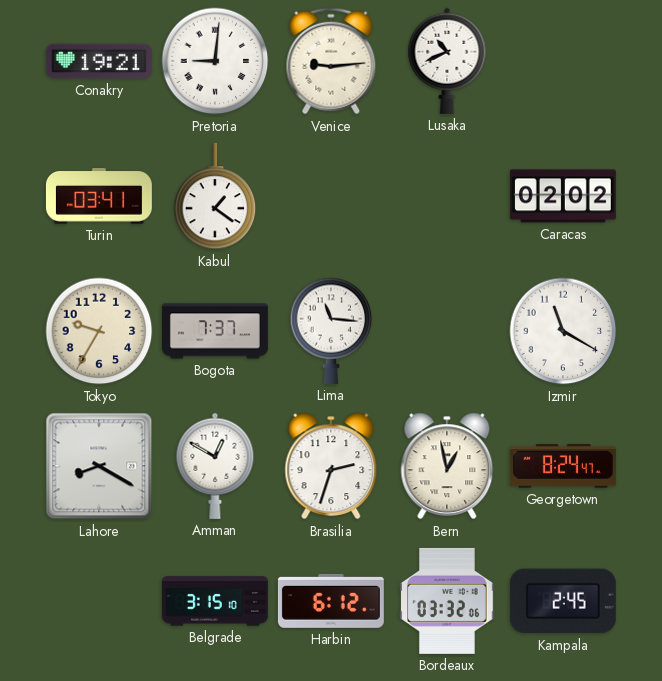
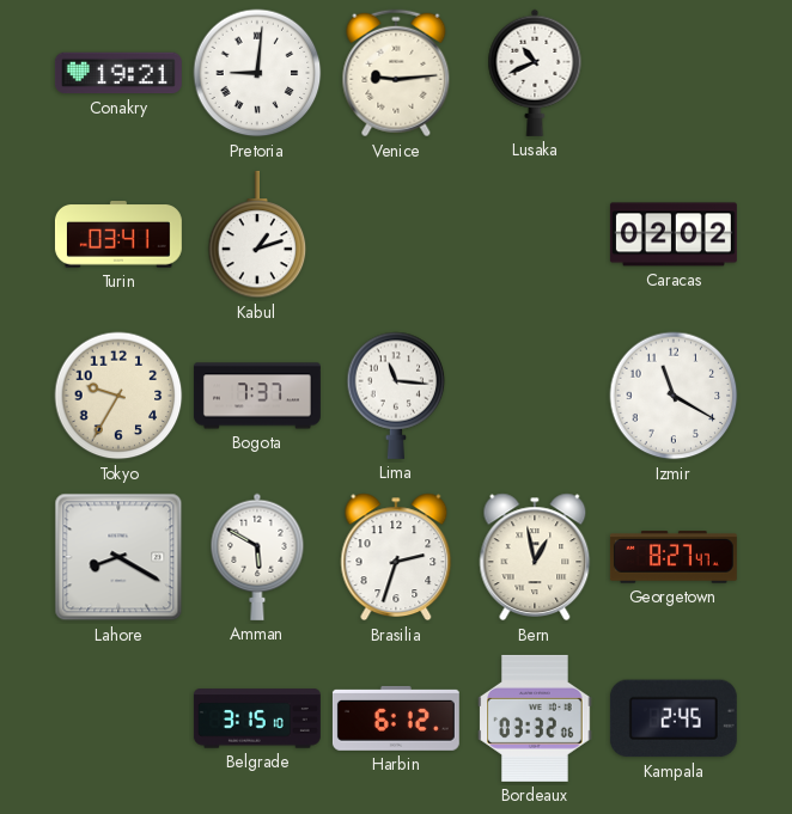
Kabul: 1:21 -> 1:12 (257, 234)
Amman: 12:50 -> 5:50 (257, 557)
Georgetown: 8:24 -> 8:27 (674, 557)
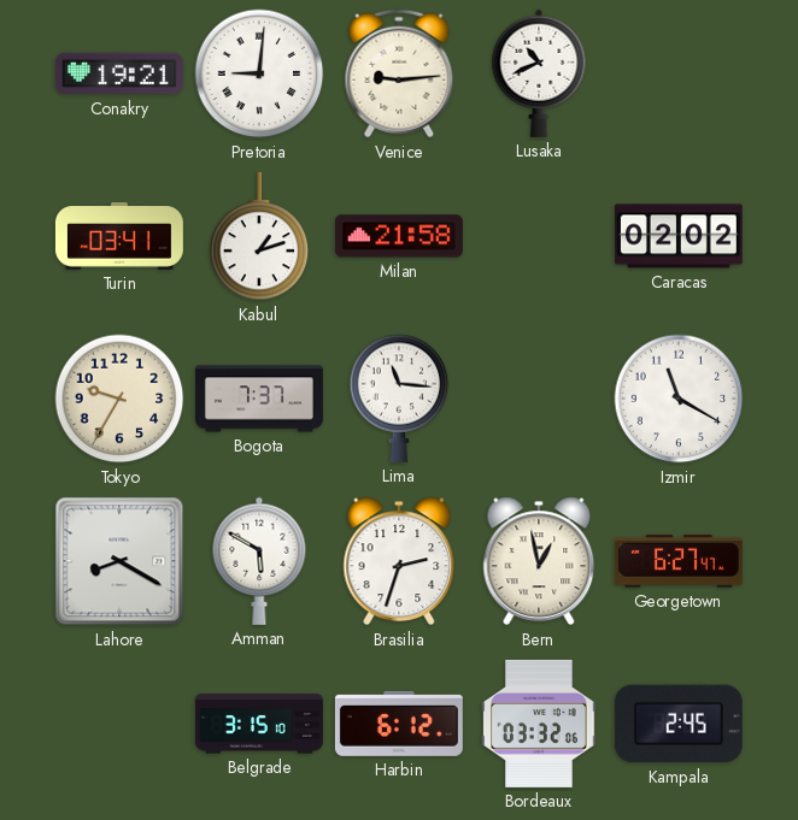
Milan: none -> 21:58 (399, 236)
Georgetown: 8:27 -> 6:27 (679, 561)
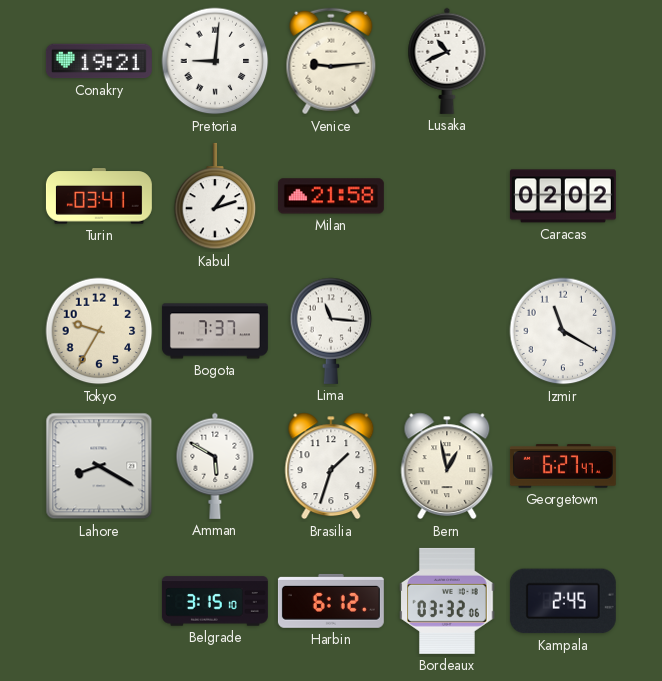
Brasilia: 2:33 -> 1:33 (331, 466)
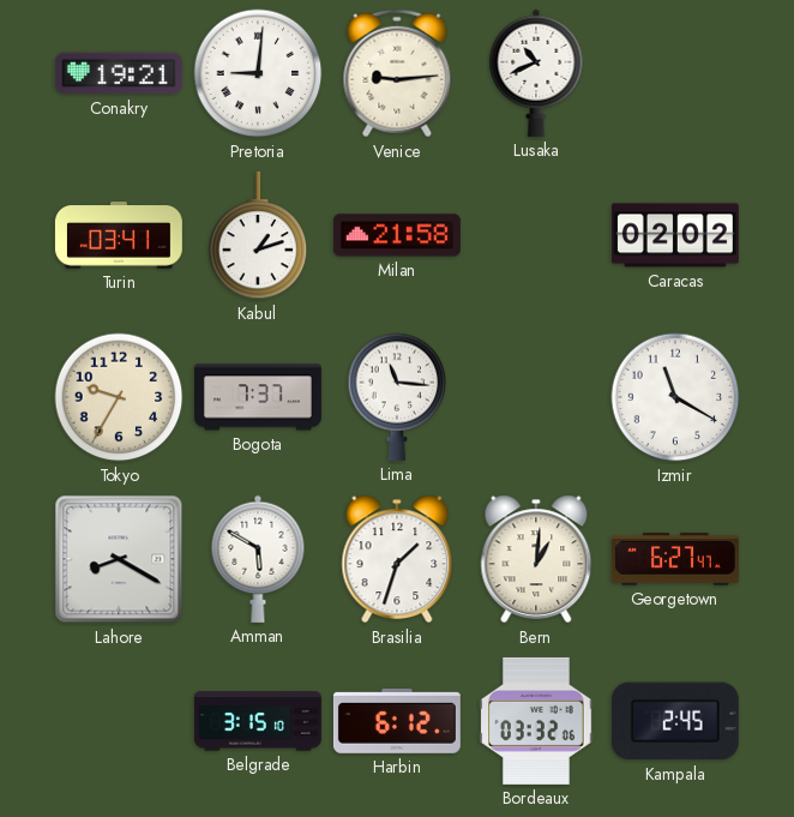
Bern: 12:58 -> 1:01 (536, 559)
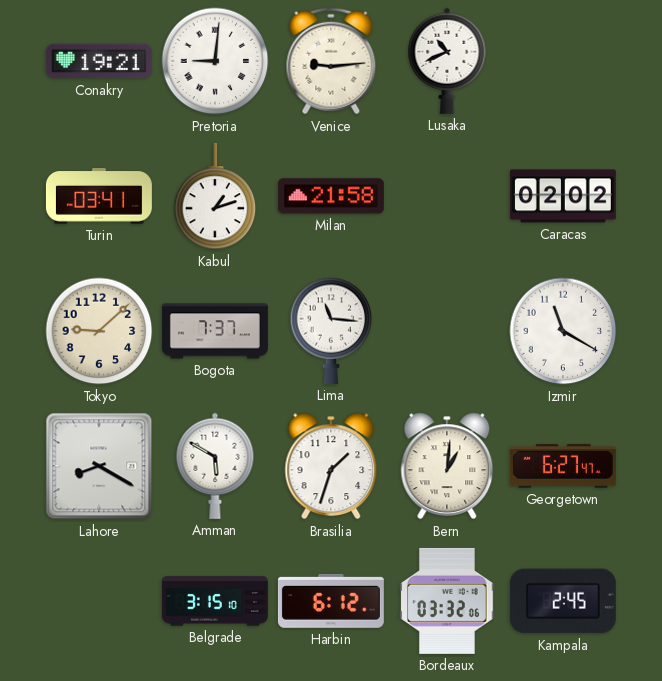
Tokyo: 9:35 -> 9:08 (99, 331)
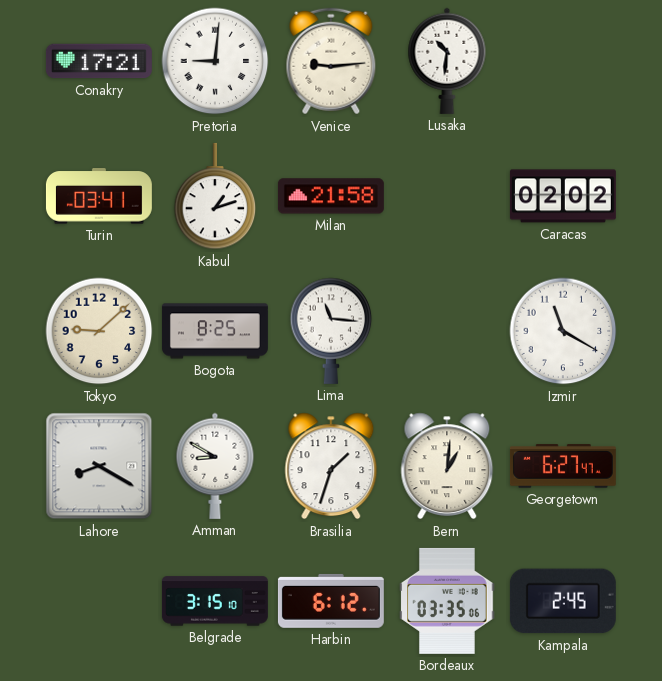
Conakry: 19:21 -> 17:21 (99, 61)
Lusaka: 10:41 -> 10:31 (447, 61)
Bogota: 7:37 -> 8:25 (215, 331)
Amman: 5:50 -> 8:50 (215, 466)
Bordeaux: 03:32 -> 03:35 (447, 601)
